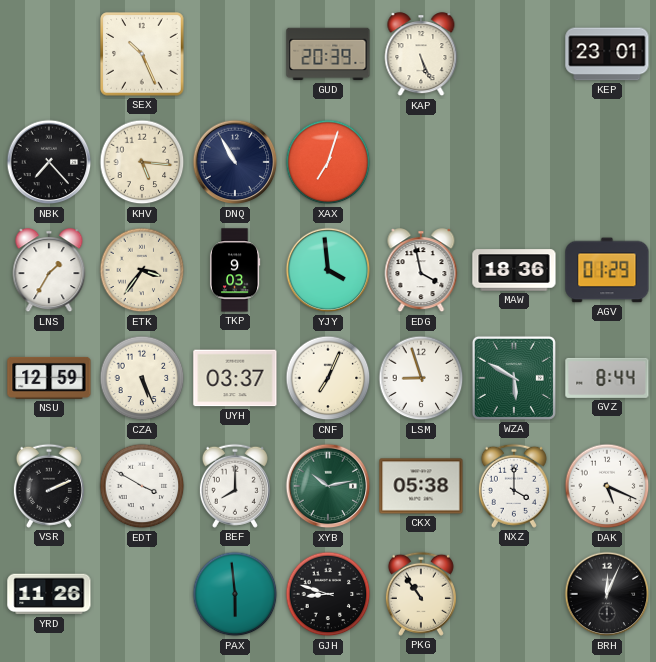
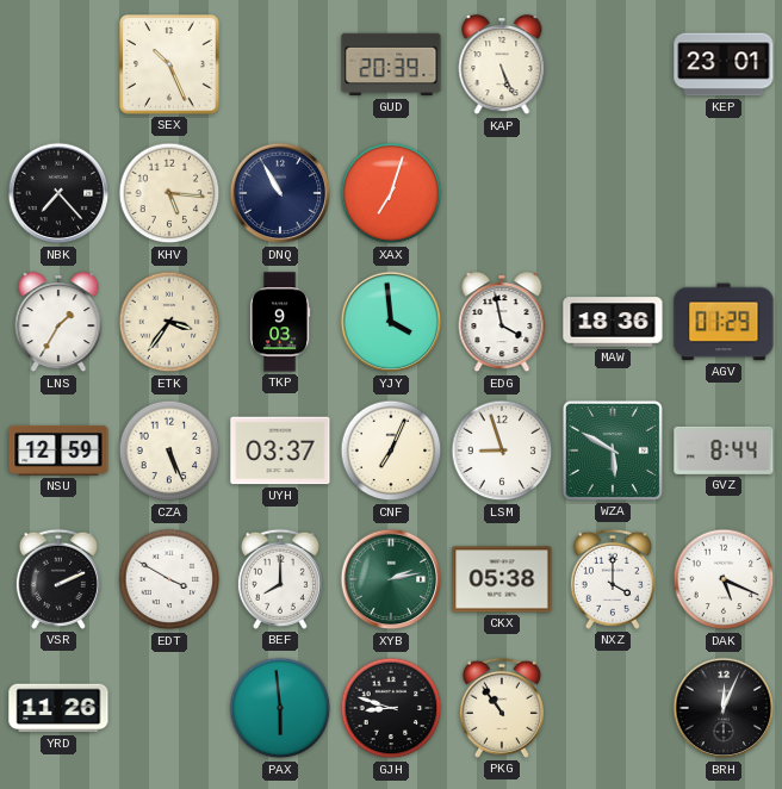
XYB: 10:13 -> 2:13 (391, 579)
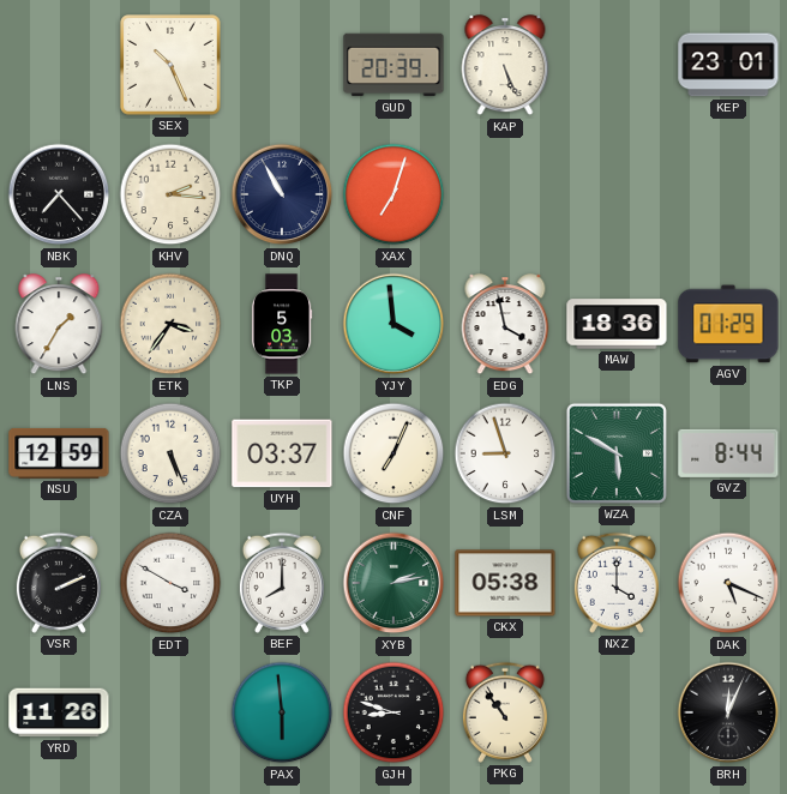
KHV: 5:16 -> 2:16 (170, 194)
TKP: 9:03 -> 5:03 (282, 324)
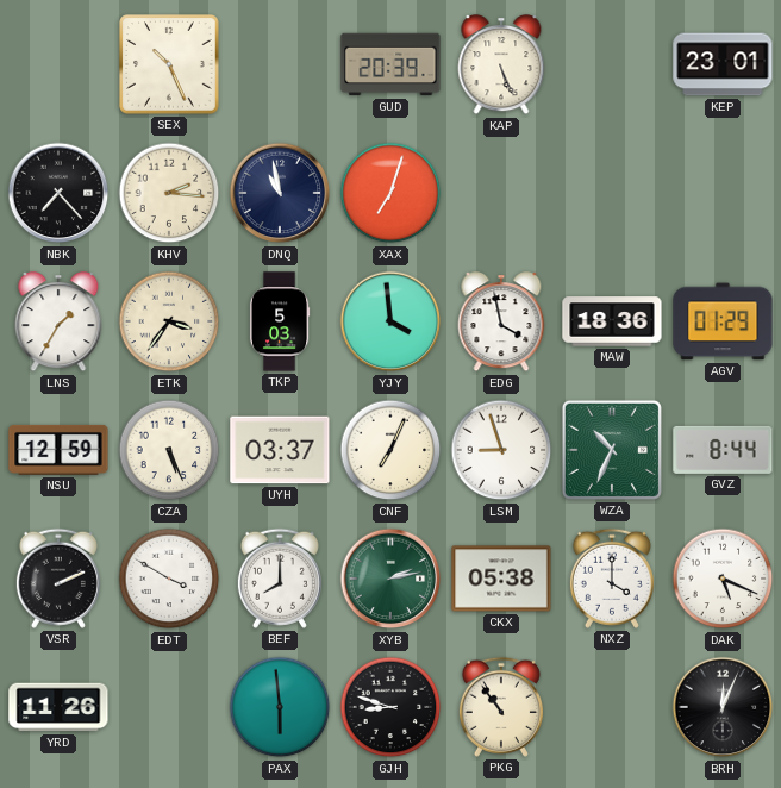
DNQ: 10:55 -> 10:58 (280, 193)
WZA: 5:50 -> 10:34 (612, 450)
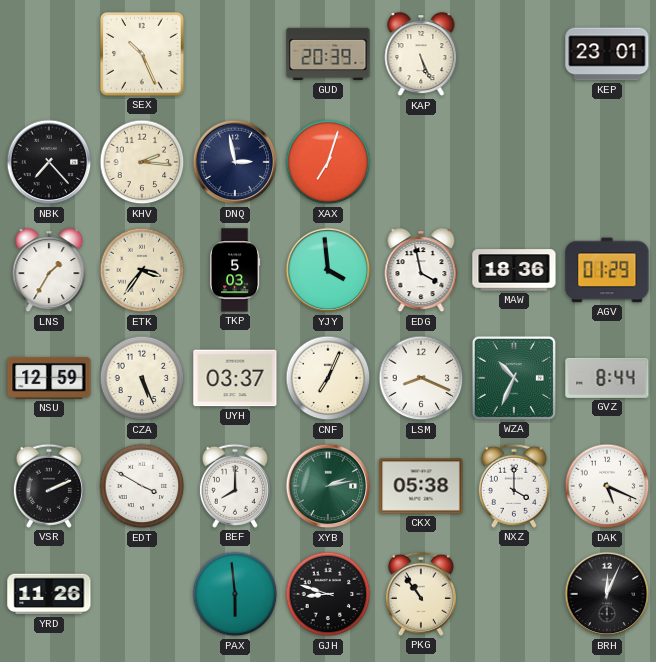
DNQ: 10:58 -> 2:58 (235, 162)
LSM: 8:57 -> 8:19 (421, 378)
